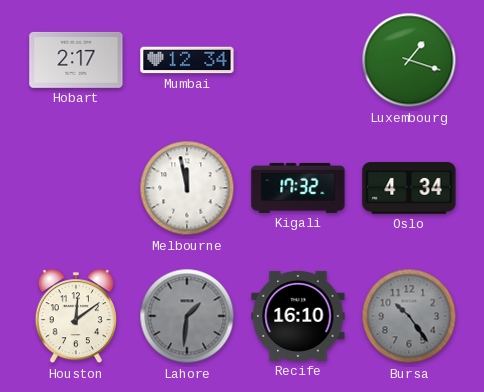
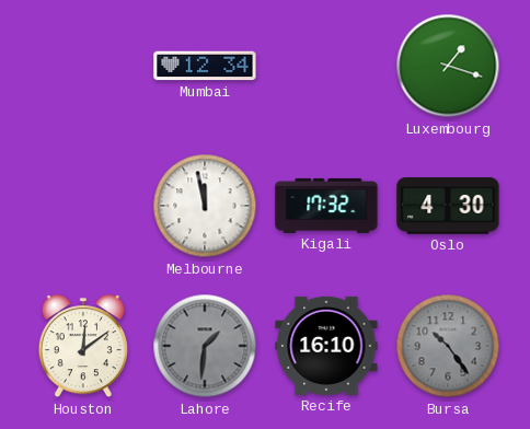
Hobart: 2:17 -> none (76, 60)
Oslo: 4:34 -> 4:30 (448, 206)
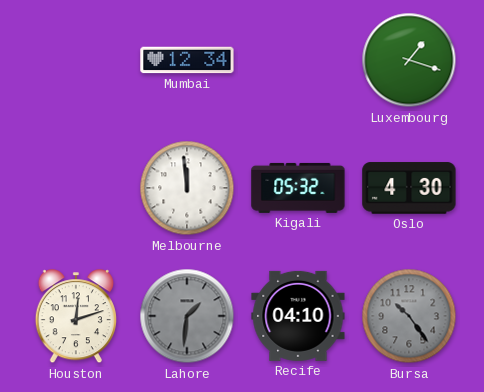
Melbourne: 11:58 -> 11:59 (187, 188)
Kigali: 17:32 -> 05:32 (298, 188)
Houston: 12:09 -> 12:12 (76, 317)
Recife: 16:10 -> 04:10 (298, 316)
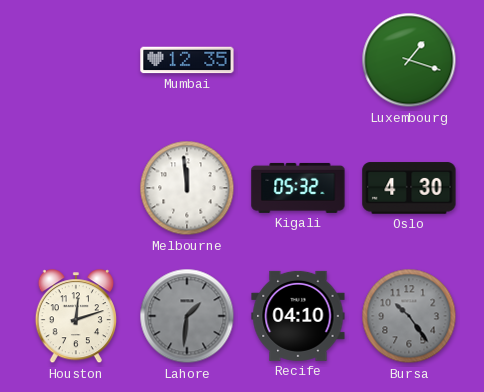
Mumbai: 12:34 -> 12:35 (187, 60)
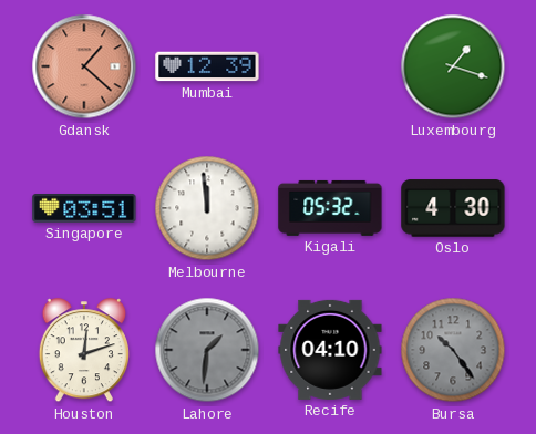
Gdansk: none -> 1:22 (84, 66)
Mumbai: 12:35 -> 12:39 (207, 66)
Singapore: none -> 03:51 (84, 209)
